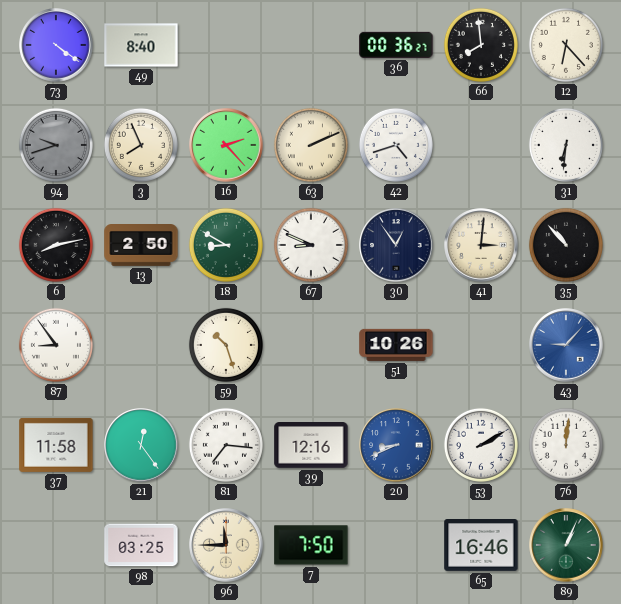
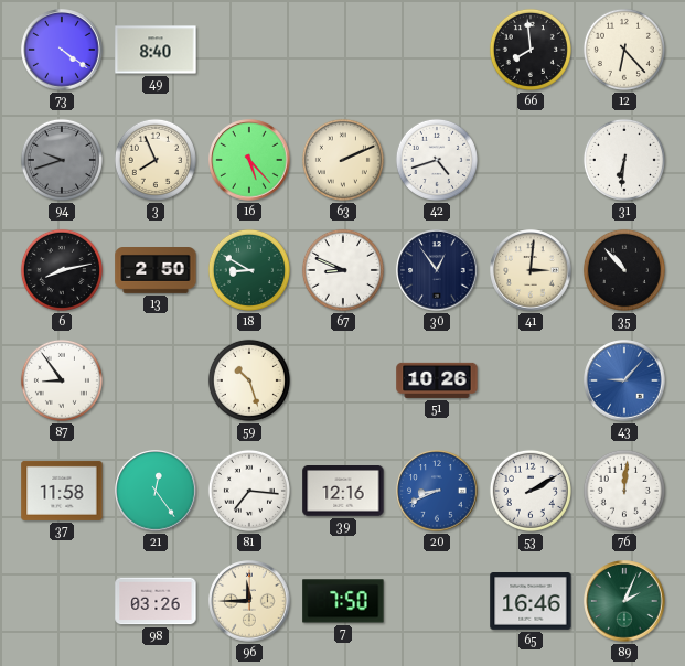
36: 00:36 -> none (396, 45)
16: 2:23 -> 5:23 (249, 160)
98: 03:25 -> 03:26 (156, 601)
89: 1:04 -> 2:04 (624, 601)
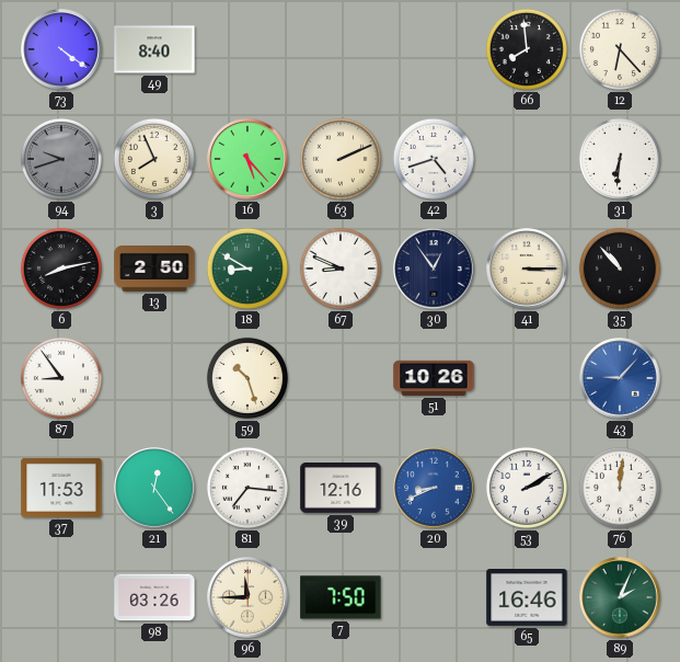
41: 3:01 -> 3:15 (527, 269)
37: 11:58 -> 11:53 (61, 488)
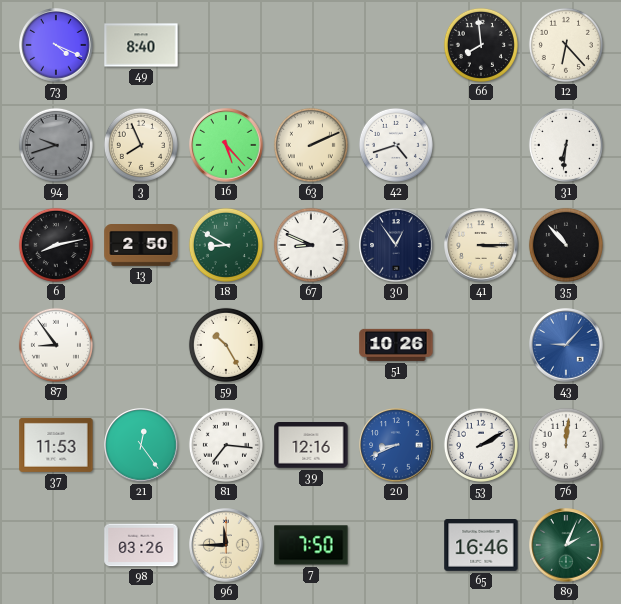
73: 4:21 -> 4:19 (56, 45)
59: 10:27 -> 10:25 (226, 345)
